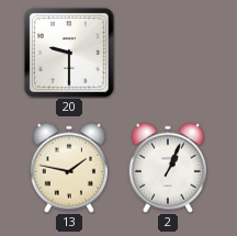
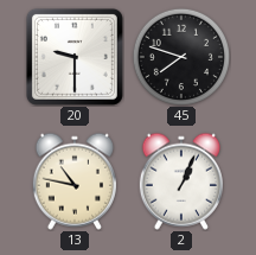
45: none -> 7:48 (180, 56)
13: 1:47 -> 10:47 (75, 181)
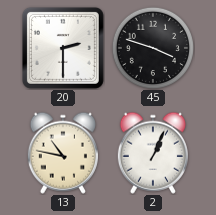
20: 9:30 -> 2:30 (63, 48)
45: 7:48 -> 3:48 (152, 47)
